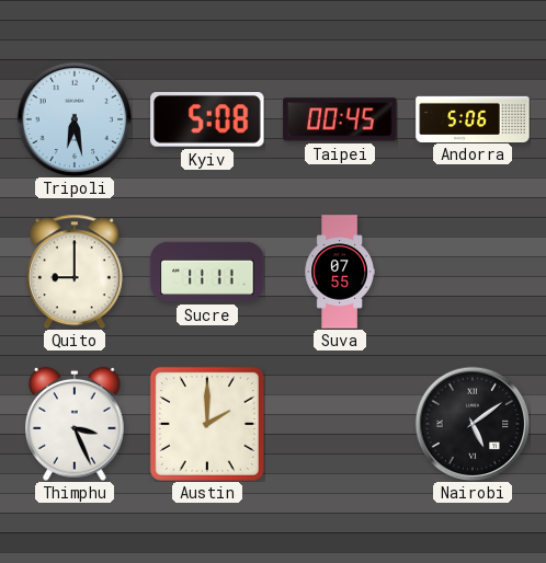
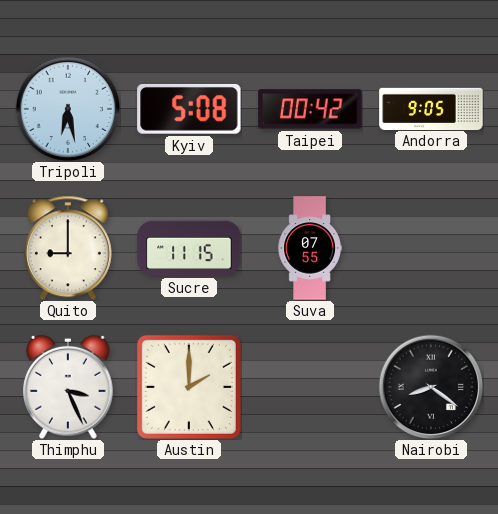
Taipei: 00:45 -> 00:42 (310, 109)
Andorra: 5:06 -> 9:05 (431, 108)
Sucre: 11:11 -> 11:15 (189, 248)
Nairobi: 5:09 -> 8:21 (431, 387)
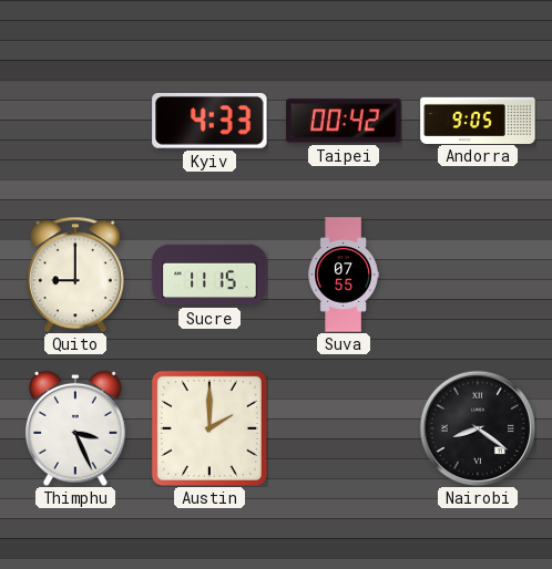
Tripoli: 6:28 -> none (68, 109)
Kyiv: 5:08 -> 4:33 (209, 122)
